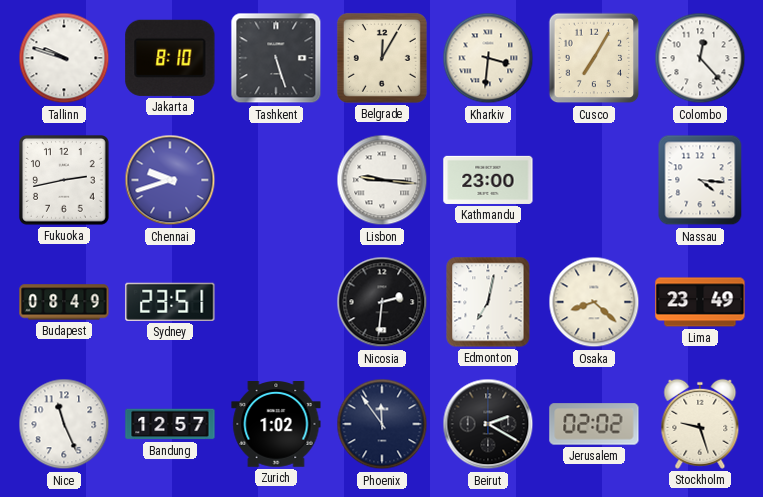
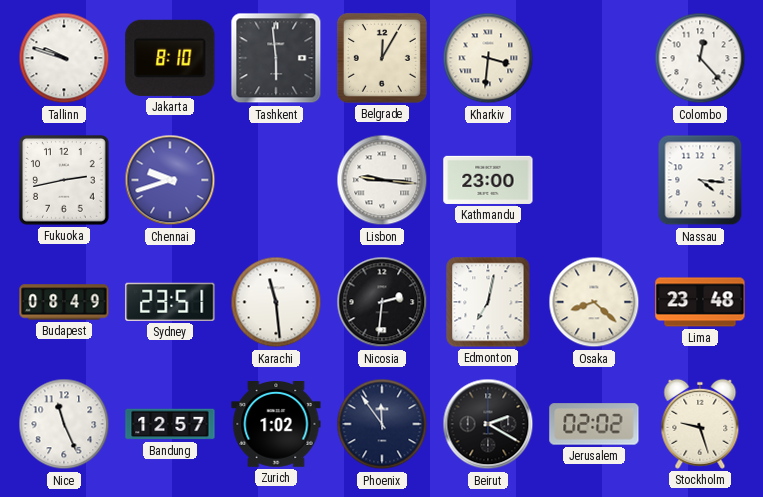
Tashkent: 5:27 -> 5:59 (276, 58)
Cusco: 7:05 -> none (594, 58)
Karachi: none -> 11:29 (276, 302)
Lima: 23:49 -> 23:48 (700, 302)
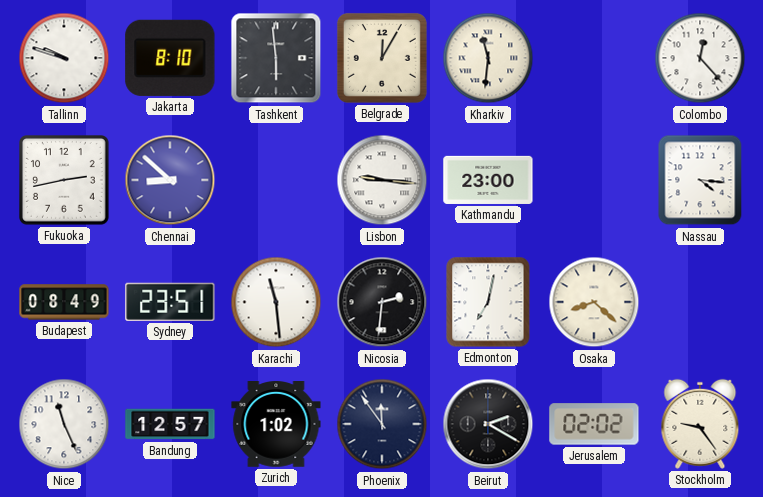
Kharkiv: 3:31 -> 11:31 (488, 58)
Chennai: 9:42 -> 8:52 (170, 180)
Lima: 23:48 -> none (700, 302)
Stockholm: 9:27 -> 9:24 (700, 424)
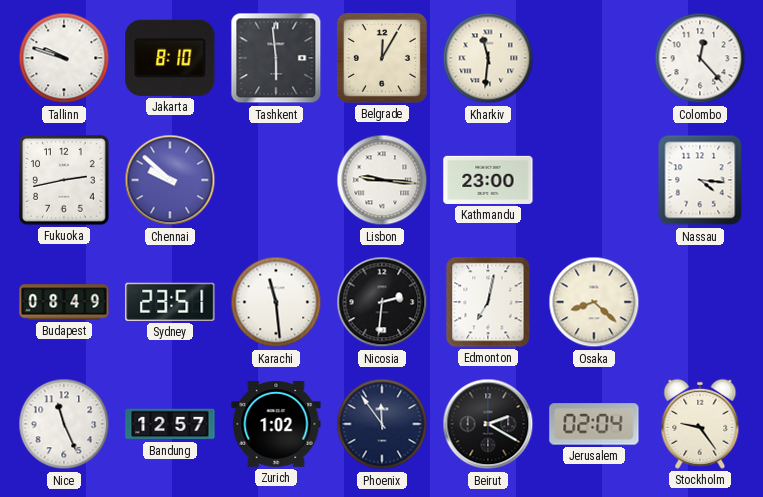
Chennai: 8:52 -> 9:52 (170, 180)
Jerusalem: 02:02 -> 02:04 (594, 424)
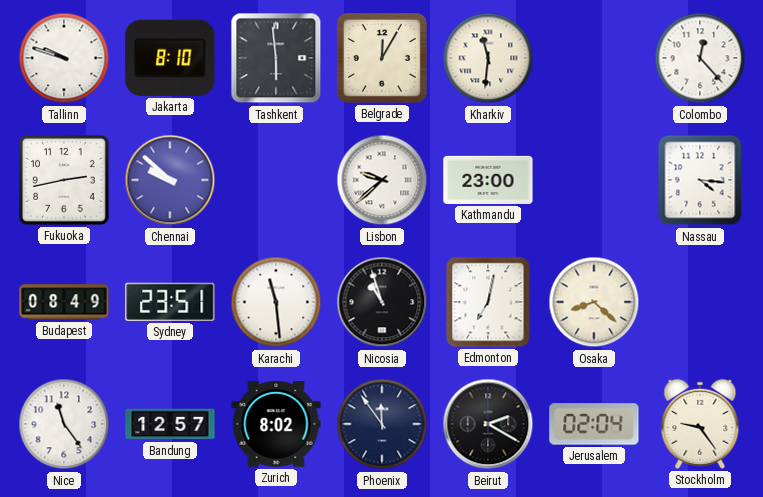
Lisbon: 9:16 -> 9:38 (382, 180)
Nicosia: 2:31 -> 10:57 (382, 302)
Nice: 11:26 -> 11:24 (64, 424)
Zurich: 1:02 -> 8:02 (276, 425)
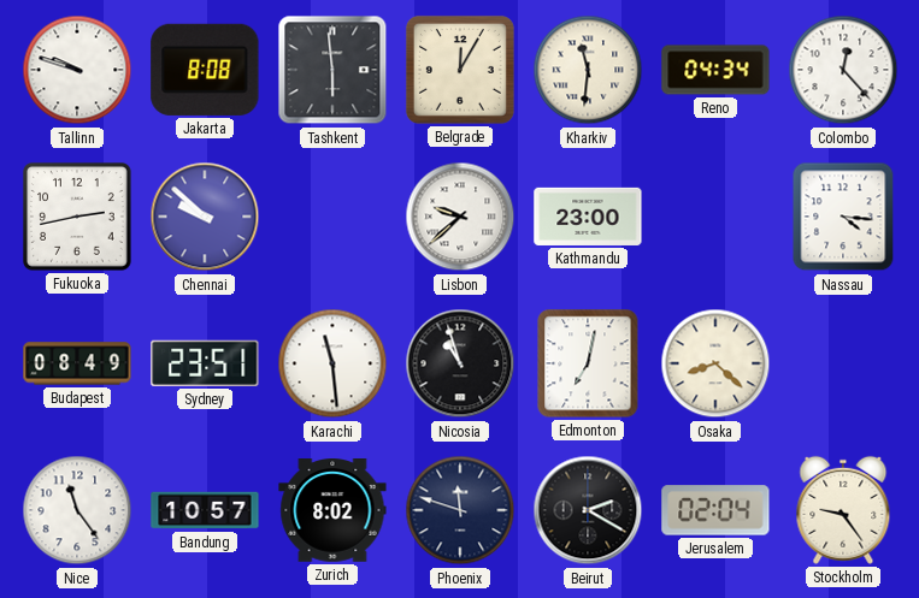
Jakarta: 8:10 -> 8:08 (205, 70)
Reno: none -> 04:34 (715, 70)
Bandung: 12:57 -> 10:57 (205, 510)
Phoenix: 11:54 -> 11:48 (460, 510)
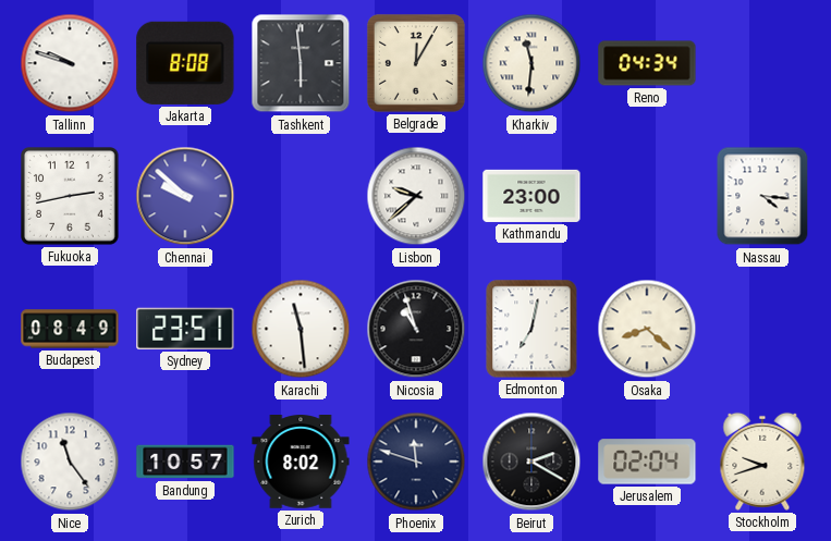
Colombo: 12:23 -> none (843, 70)
Stockholm: 9:24 -> 9:42 (762, 462)
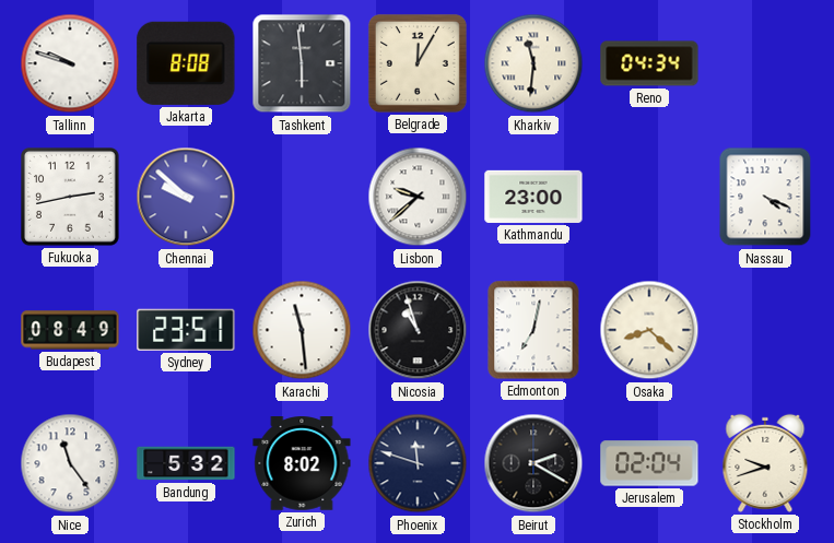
Nassau: 4:16 -> 4:19 (765, 197)
Bandung: 10:57 -> 5:32 (186, 463)
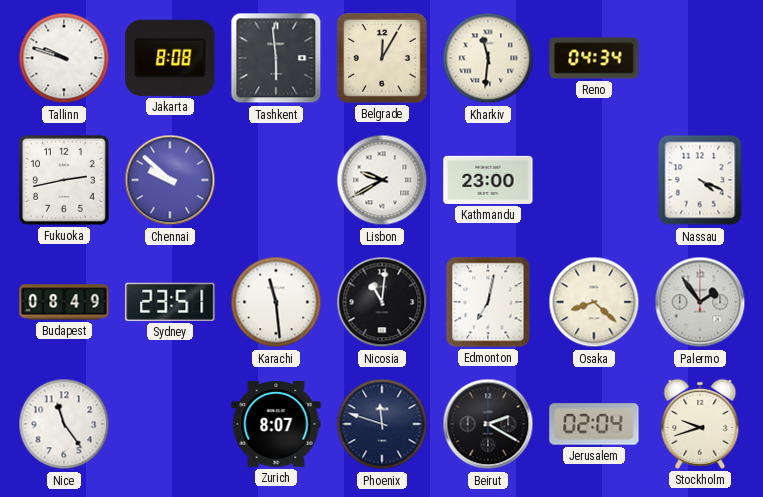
Lisbon: 9:38 -> 9:40 (382, 180)
Nicosia: 10:57 -> 11:01 (382, 302)
Palermo: none -> 1:54 (700, 302)
Bandung: 5:32 -> none (186, 463)
Zurich: 8:02 -> 8:07 (276, 425)
